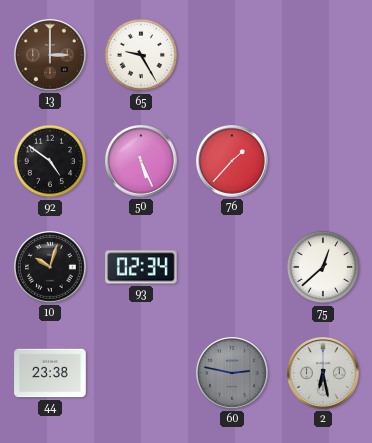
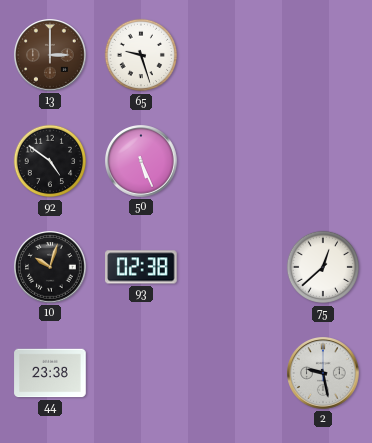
65: 9:25 -> 9:27 (141, 55)
76: 1:37 -> none (233, 162)
93: 02:34 -> 02:38 (141, 267)
60: 2:47 -> none (233, 374)
2: 6:28 -> 9:28 (324, 374)
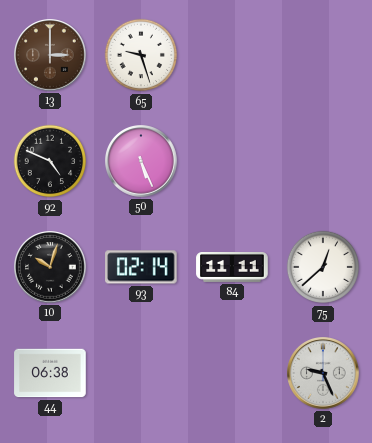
92: 4:51 -> 4:49 (50, 161)
93: 02:38 -> 02:14 (141, 267)
84: none -> 11:11 (232, 268)
44: 23:38 -> 06:38 (50, 373)
2: 9:28 -> 9:26 (324, 374)
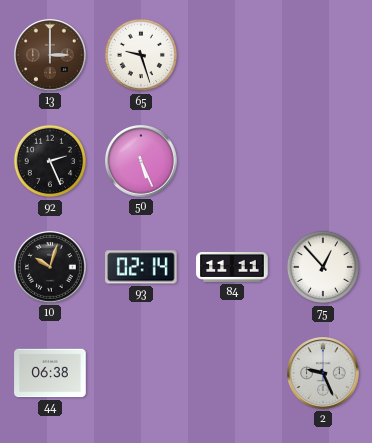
92: 4:49 -> 2:26 (50, 161)
75: 12:38 -> 12:53 (323, 267)
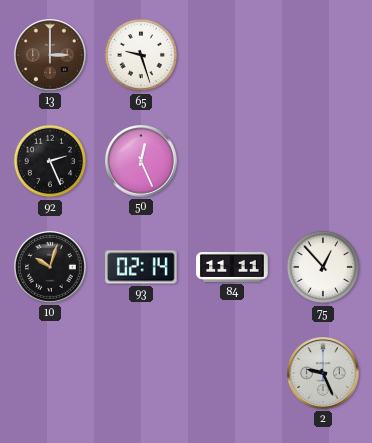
50: 5:26 -> 12:26 (142, 162)
44: 06:38 -> none (50, 373)
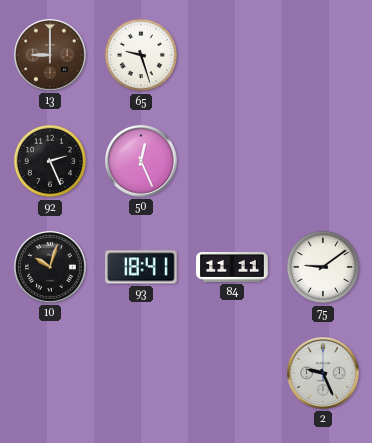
13: 3:00 -> 9:00 (51, 56)
93: 02:14 -> 18:41 (141, 267)
75: 12:53 -> 9:09 (323, 267)
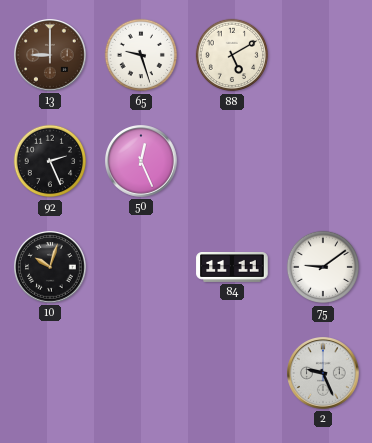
88: none -> 5:10 (232, 55)
93: 18:41 -> none (141, 267)
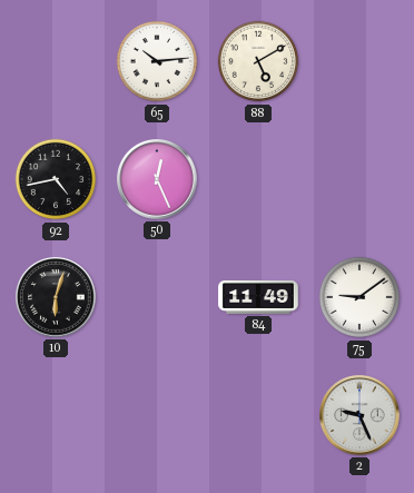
13: 9:00 -> none (51, 56)
65: 9:27 -> 10:14 (157, 61)
92: 2:26 -> 4:43 (56, 179)
10: 10:03 -> 6:03 (57, 298)
84: 11:11 -> 11:49 (258, 298)
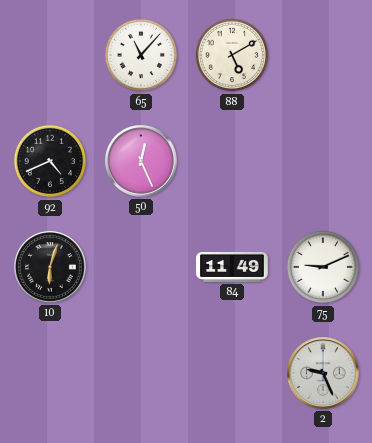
65: 10:14 -> 11:07 (141, 55)
92: 4:43 -> 4:41 (50, 161)
75: 9:09 -> 9:11 (323, 267)
